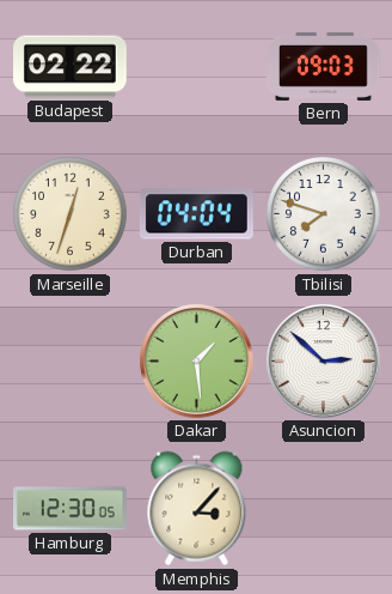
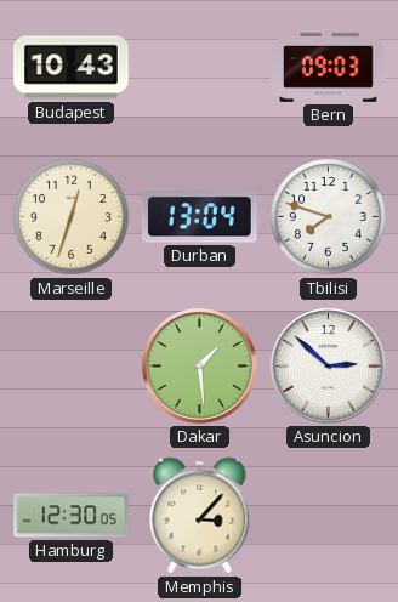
Budapest: 02:22 -> 10:43 (72, 68)
Durban: 04:04 -> 13:04 (200, 217)
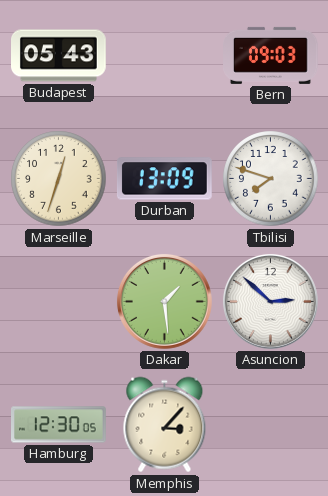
Budapest: 10:43 -> 05:43 (59, 56)
Durban: 13:04 -> 13:09 (165, 179)
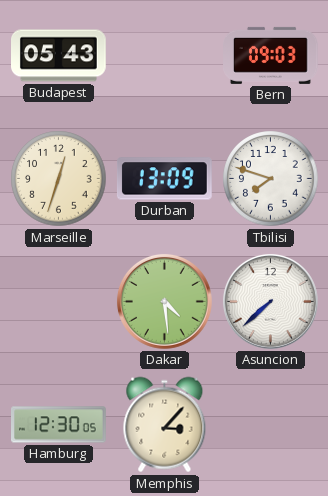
Dakar: 1:29 -> 4:29 (164, 301)
Asuncion: 2:52 -> 7:38 (270, 301)
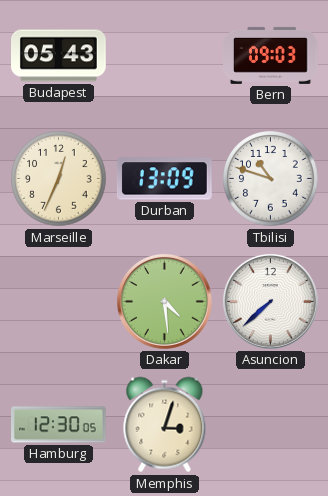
Marseille: 12:33 -> 12:34 (59, 179)
Tbilisi: 7:48 -> 10:48 (271, 179)
Memphis: 3:07 -> 3:03 (165, 425)
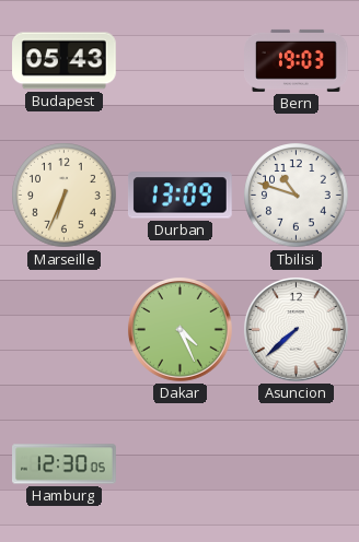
Bern: 09:03 -> 19:03 (297, 60)
Marseille: 12:34 -> 6:34 (65, 196)
Dakar: 4:29 -> 4:26 (179, 329)
Memphis: 3:03 -> none (165, 425)
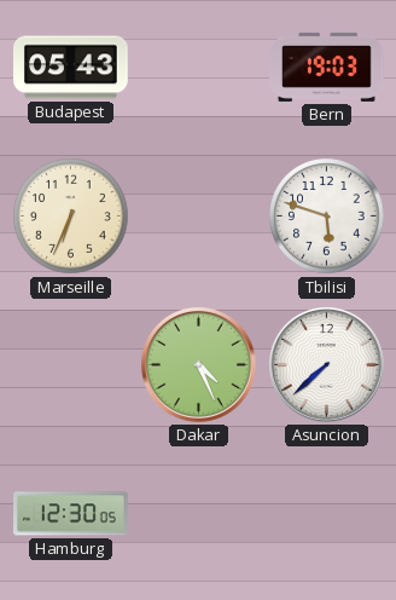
Durban: 13:09 -> none (181, 196)
Tbilisi: 10:48 -> 5:48 (327, 217)
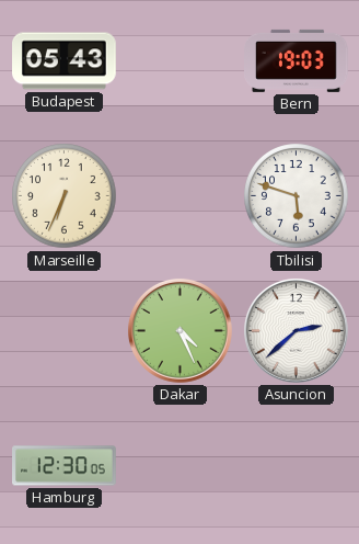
Asuncion: 7:38 -> 2:38 (296, 330)
